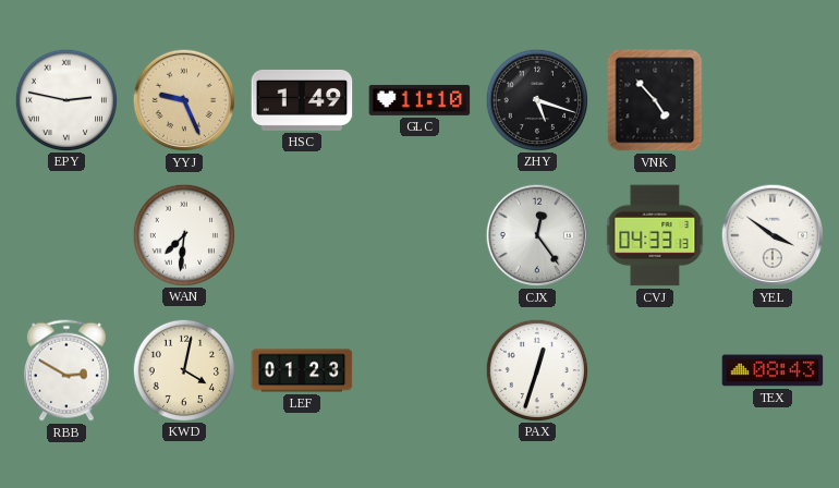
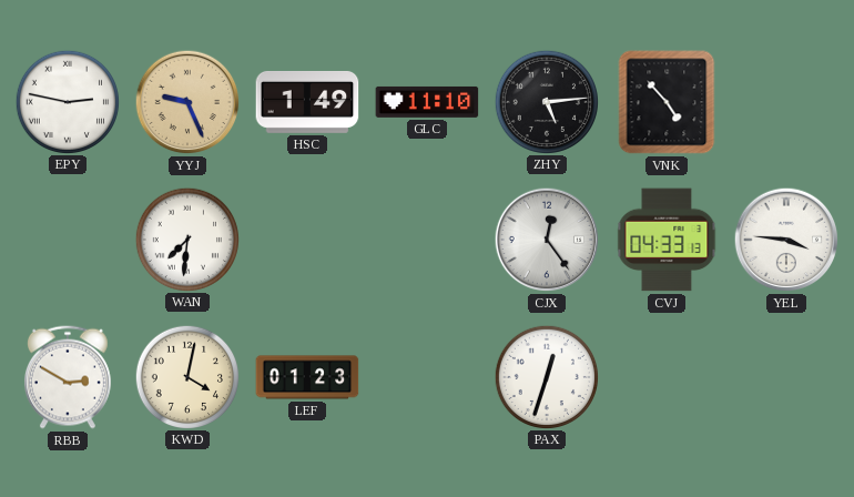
ZHY: 5:18 -> 5:14 (546, 101)
YEL: 3:51 -> 3:46 (786, 240)
TEX: 08:43 -> none (773, 370)
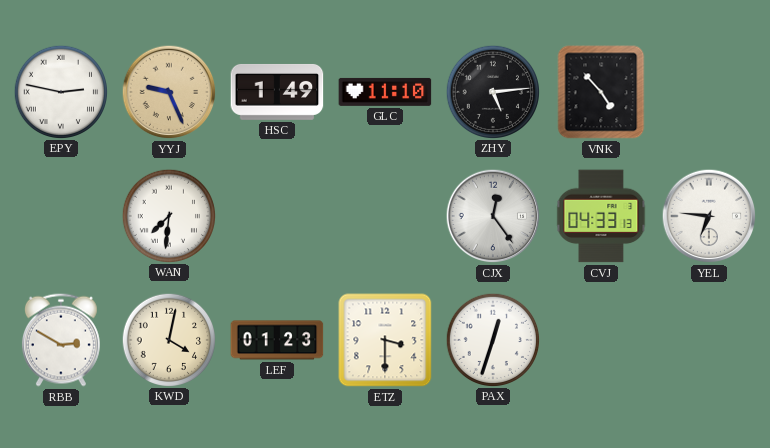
YEL: 3:46 -> 6:46 (709, 216)
ETZ: none -> 3:30 (385, 340)
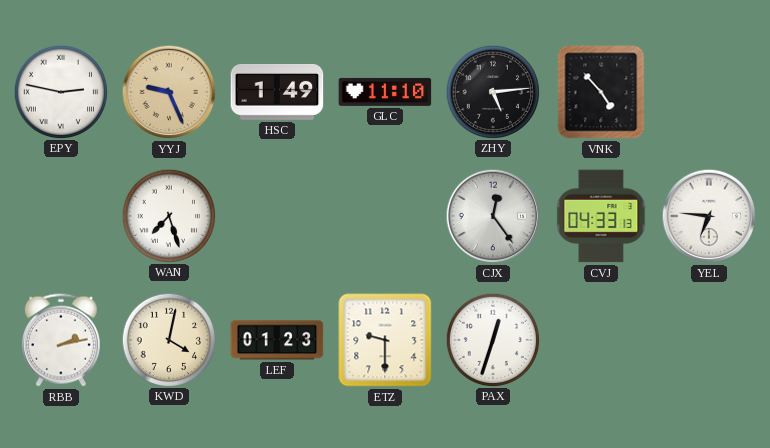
WAN: 7:31 -> 7:27 (168, 215)
RBB: 2:50 -> 2:13 (61, 340)
ETZ: 3:30 -> 9:30 (385, 340)
